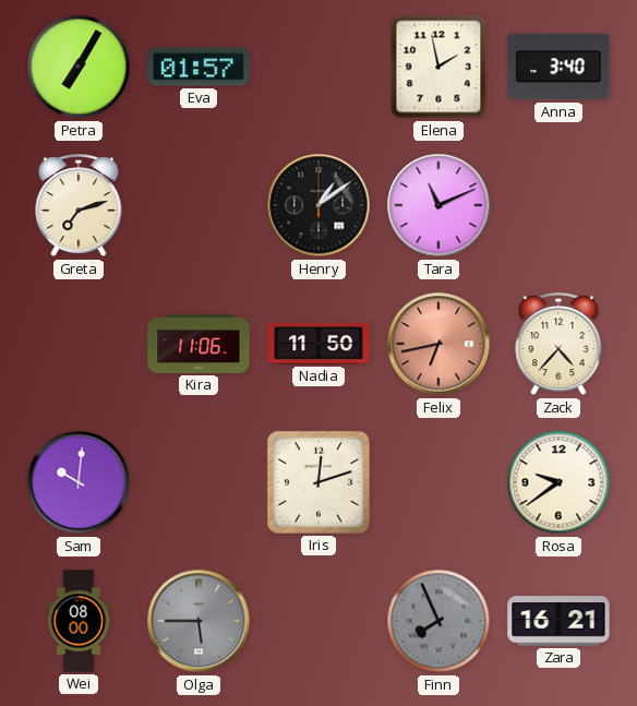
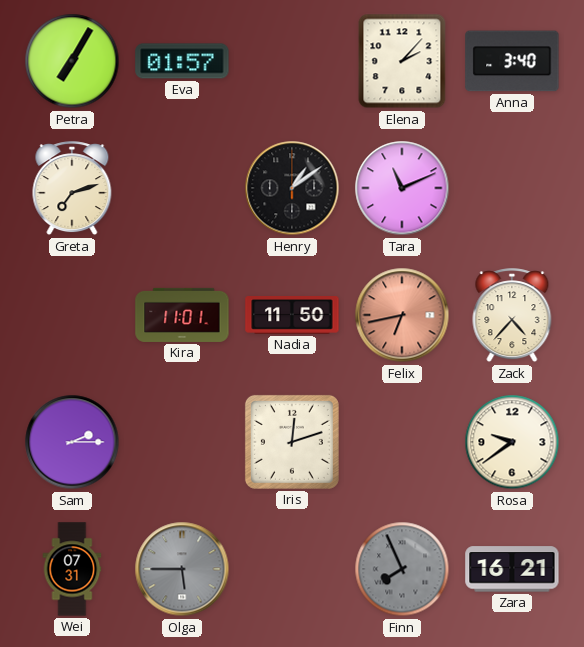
Elena: 1:58 -> 2:07 (402, 61)
Kira: 11:06 -> 11:01 (182, 315)
Sam: 10:01 -> 2:15 (72, 442)
Wei: 08:00 -> 07:31 (72, 569)
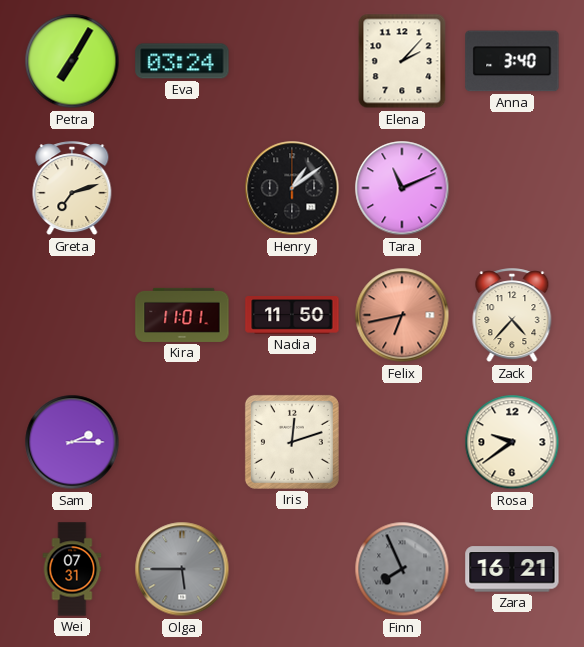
Eva: 01:57 -> 03:24 (182, 61)
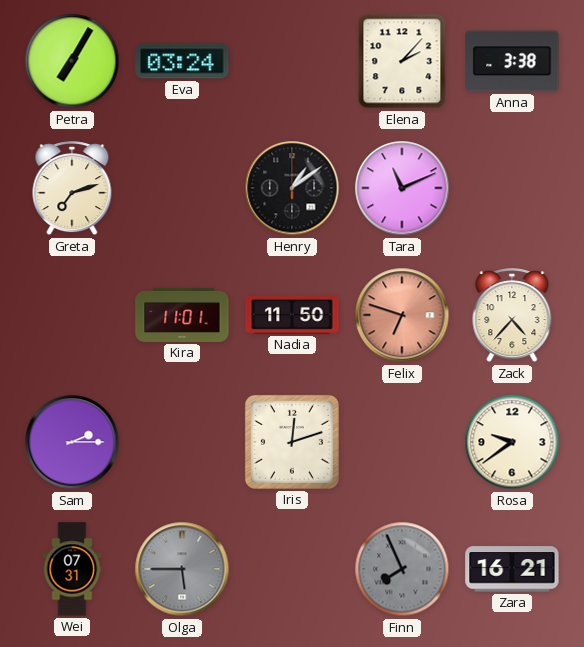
Anna: 3:40 -> 3:38 (512, 61)
Felix: 6:43 -> 6:48 (402, 315)
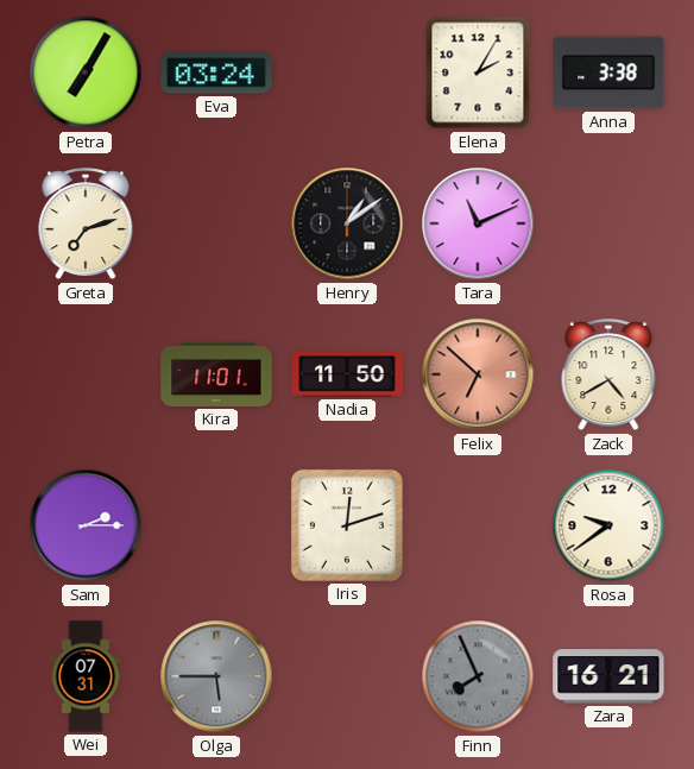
Elena: 2:07 -> 2:05 (478, 73)
Felix: 6:48 -> 6:52 (478, 374)
Zack: 4:37 -> 4:40 (608, 376)
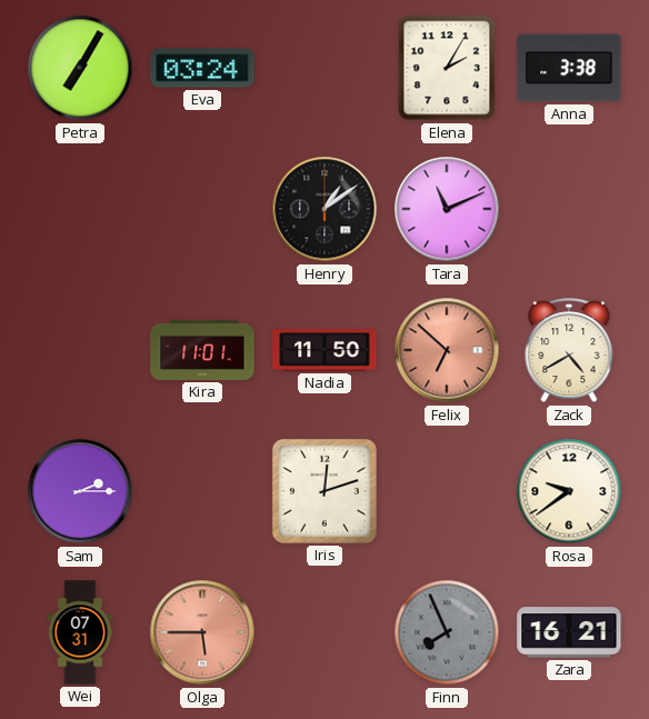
Greta: 7:12 -> none (86, 225)
Olga dial: grey -> salmon (202, 632)
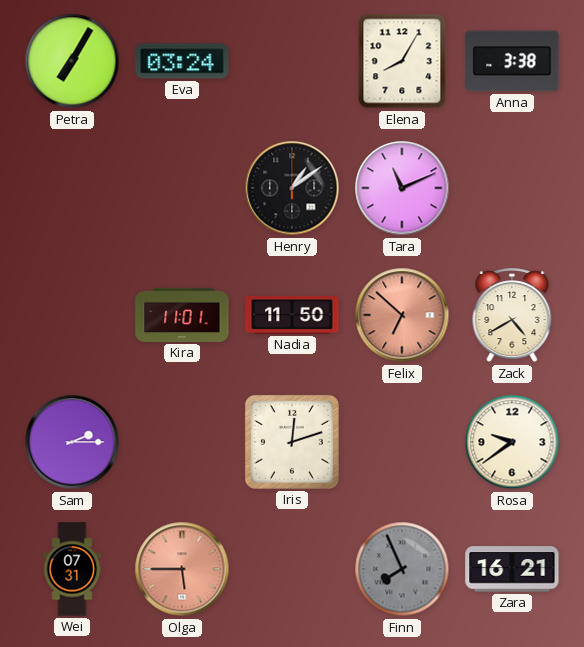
Elena: 2:05 -> 8:05 (402, 61)
